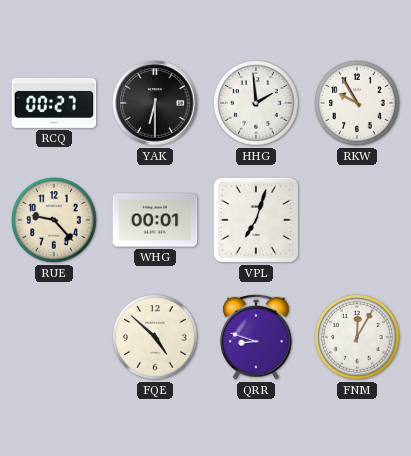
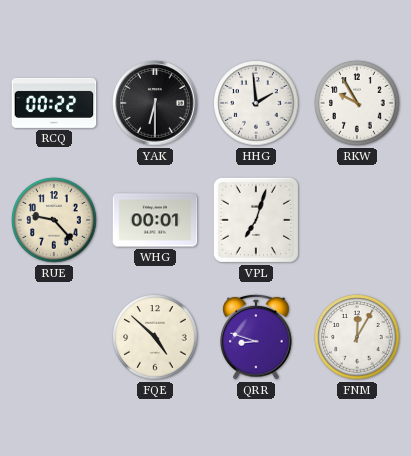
RCQ: 00:27 -> 00:22 (54, 103)
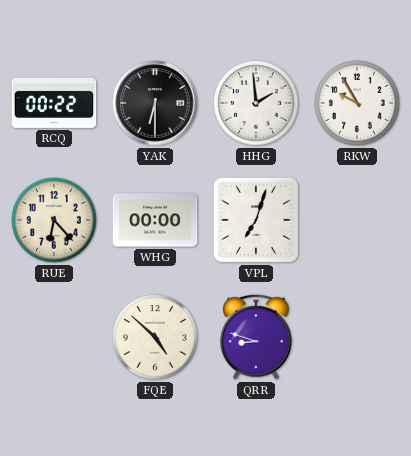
RUE: 9:23 -> 6:23 (54, 220)
WHG: 00:01 -> 00:00 (155, 220)
FNM: 12:05 -> none (357, 337)
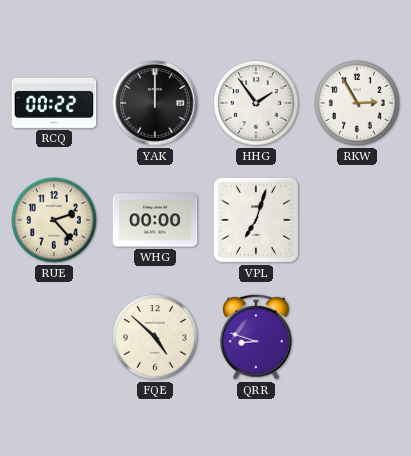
YAK: 6:30 -> 12:00 (155, 103)
HHG: 1:59 -> 1:54 (256, 103)
RKW: 9:55 -> 2:55 (357, 103)
RUE: 6:23 -> 2:23 (54, 220)
